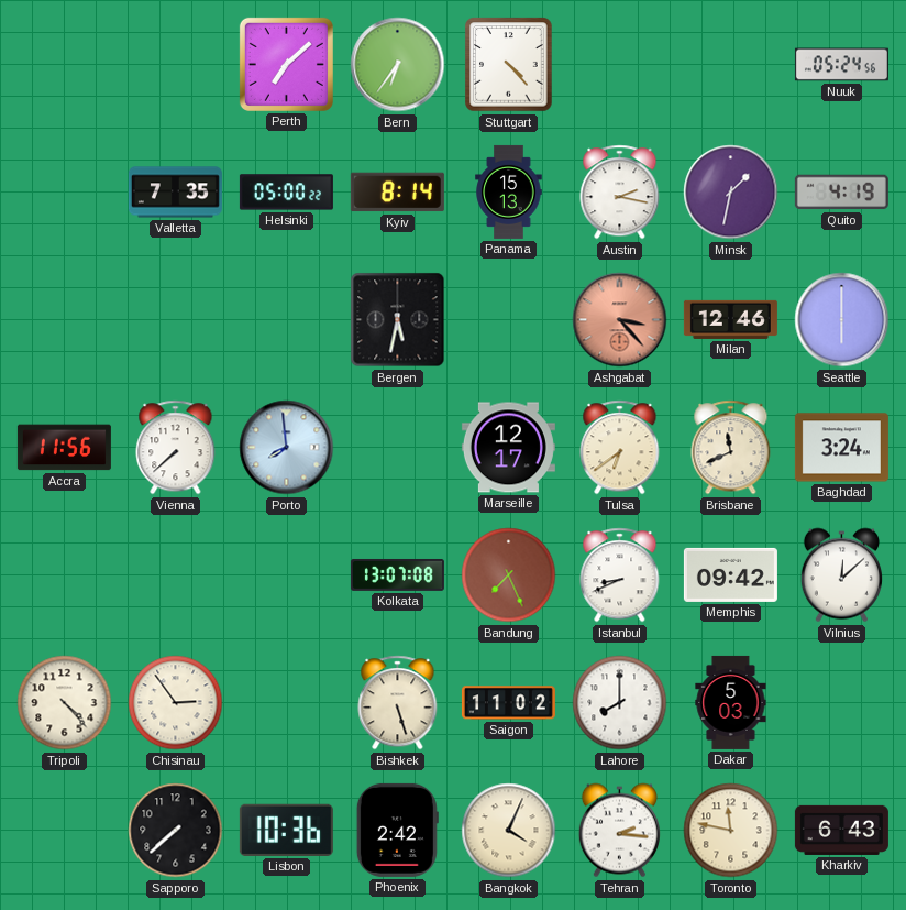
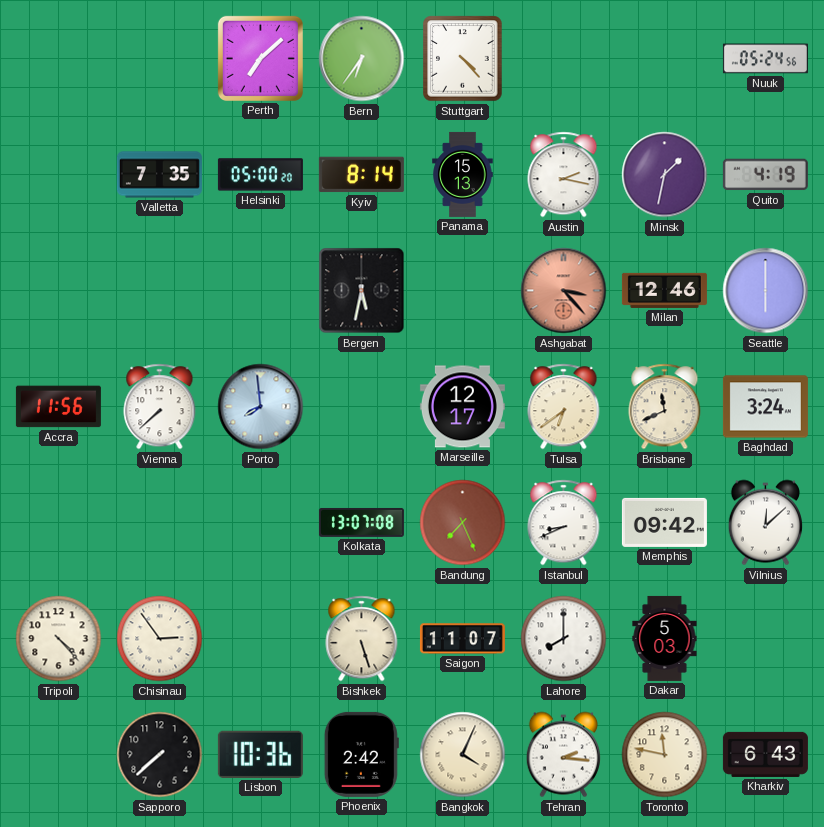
Helsinki: 05:00:22 -> 05:00:20 (260, 175)
Saigon: 11:02 -> 11:07 (462, 639)
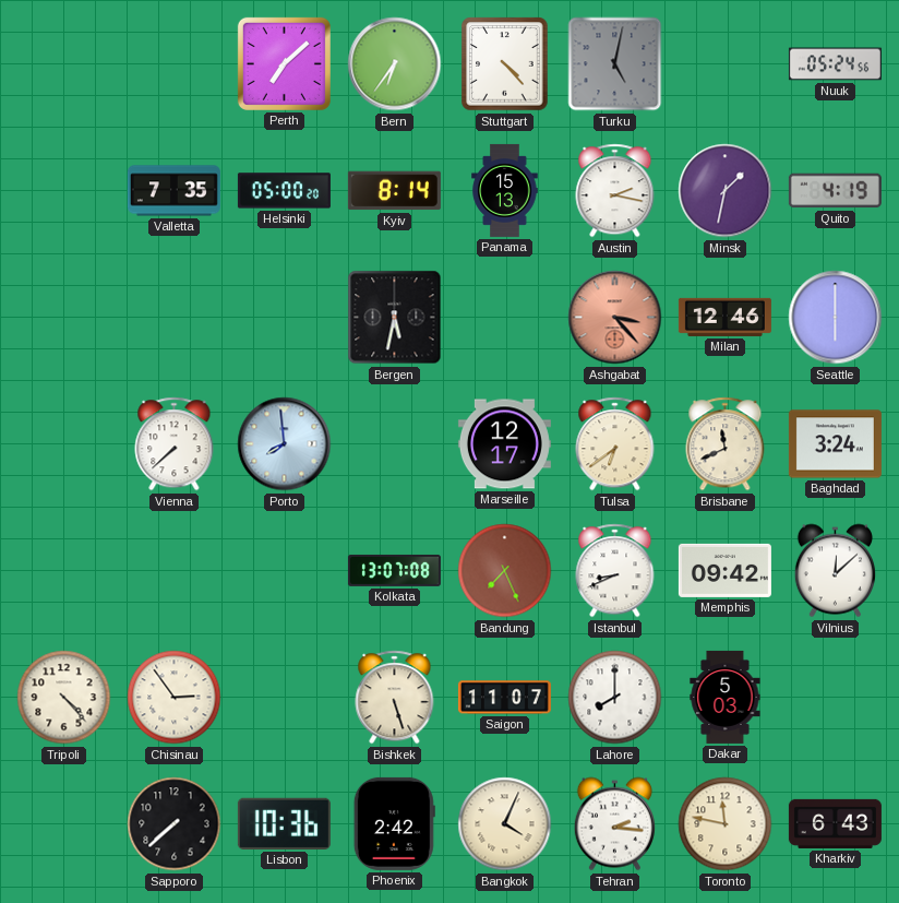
Turku: none -> 5:02 (615, 64)
Accra: 11:56 -> none (58, 407)
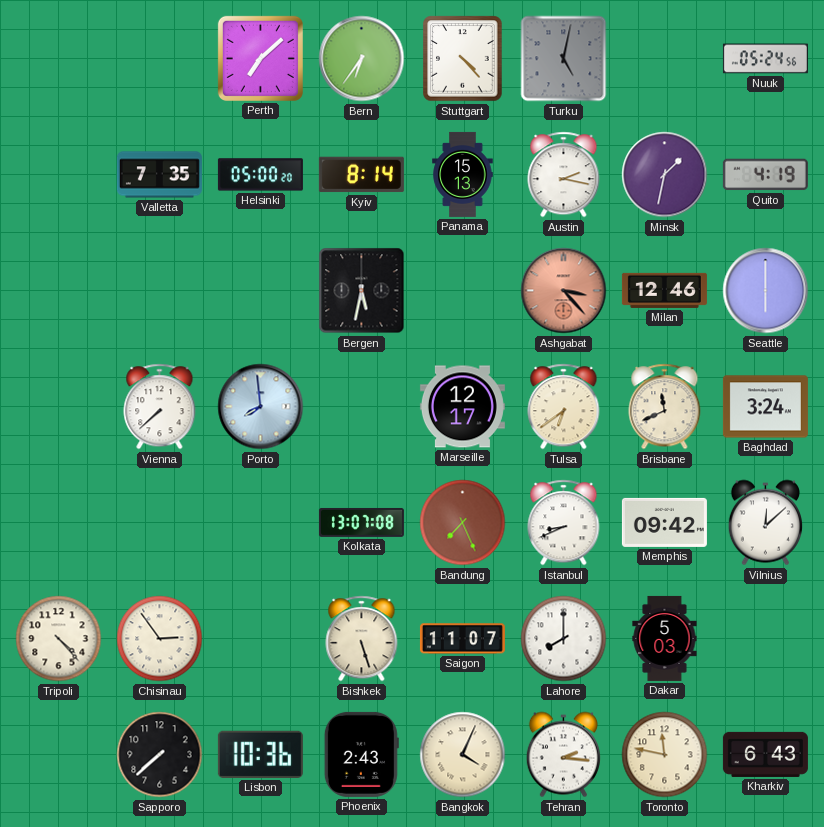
Phoenix: 2:42 -> 2:43 (361, 754)
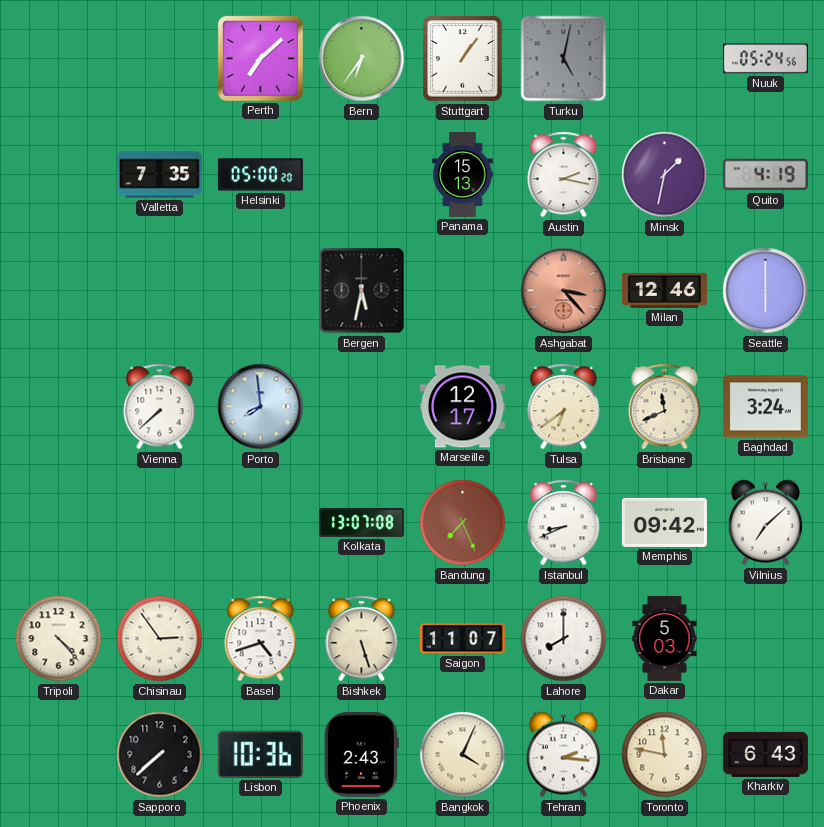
Stuttgart: 4:23 -> 1:06 (463, 59)
Kyiv: 8:14 -> none (361, 175)
Vilnius: 12:08 -> 7:08 (765, 523)
Basel: none -> 4:42 (261, 639)
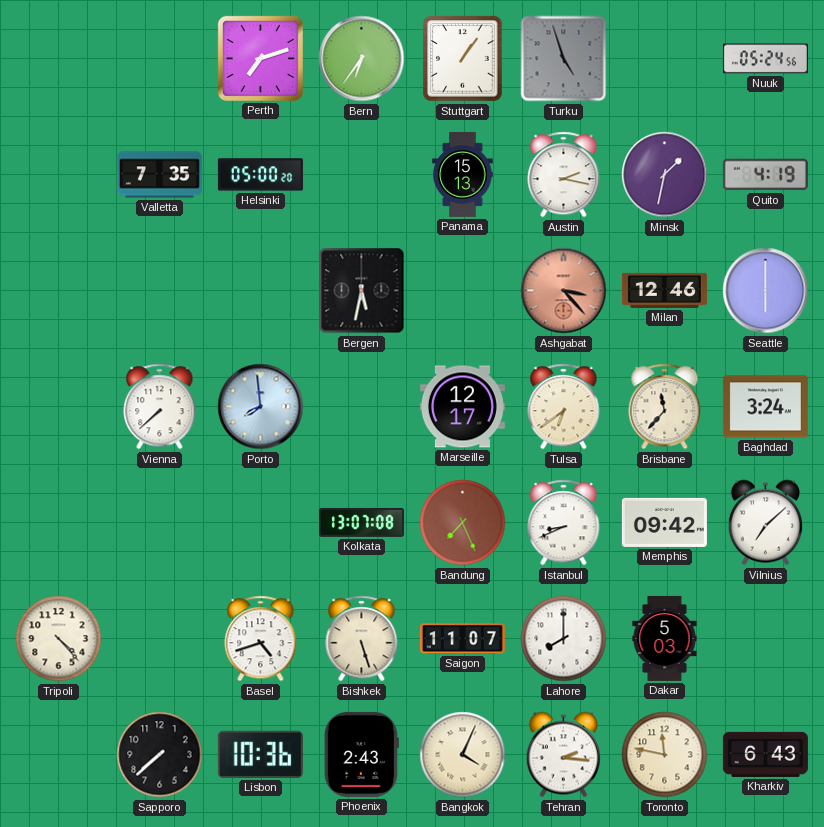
Perth: 7:08 -> 7:12 (260, 58)
Turku: 5:02 -> 4:57 (564, 59)
Brisbane: 11:41 -> 11:37 (665, 407)
Chisinau: 2:54 -> none (160, 639)
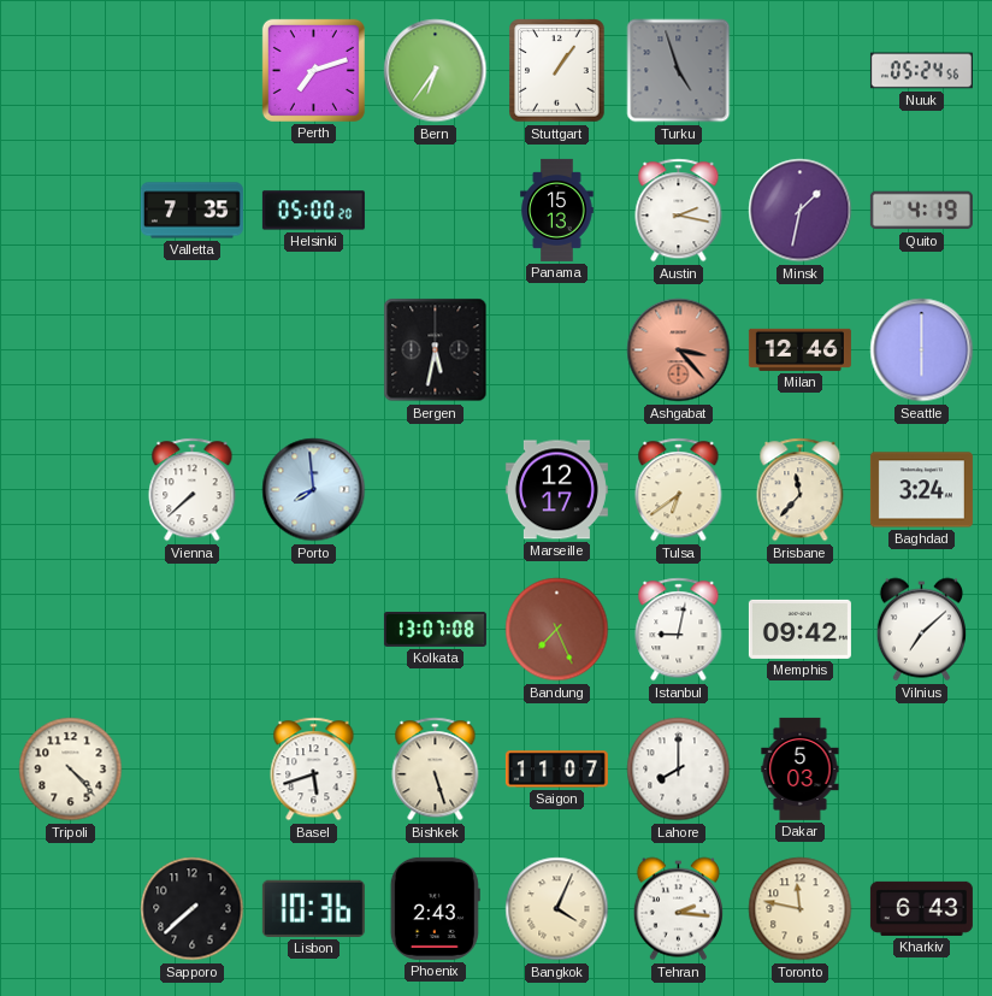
Istanbul: 8:41 -> 9:02 (679, 630)
Basel: 4:42 -> 5:42 (314, 770)
